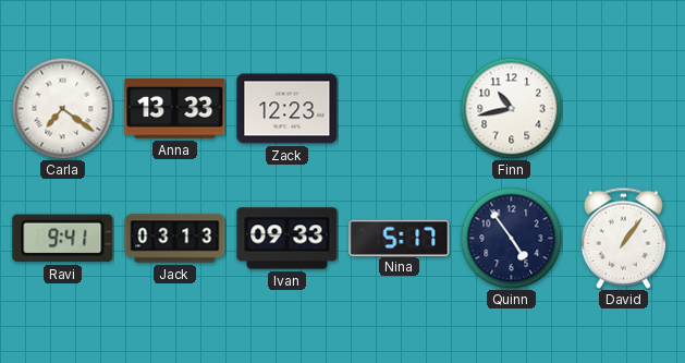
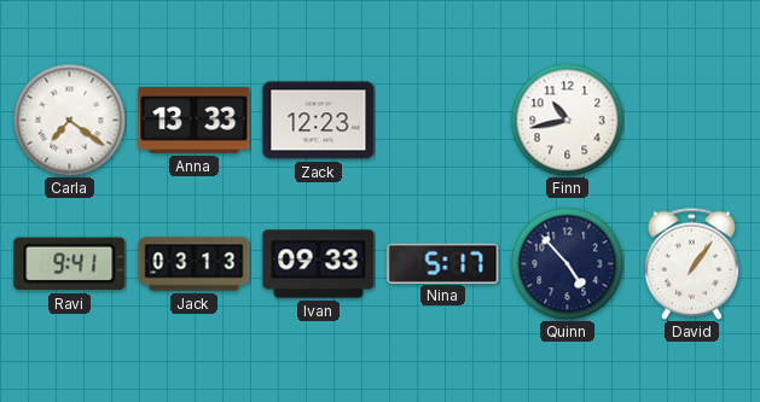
Quinn: 4:54 -> 4:53 (567, 263)
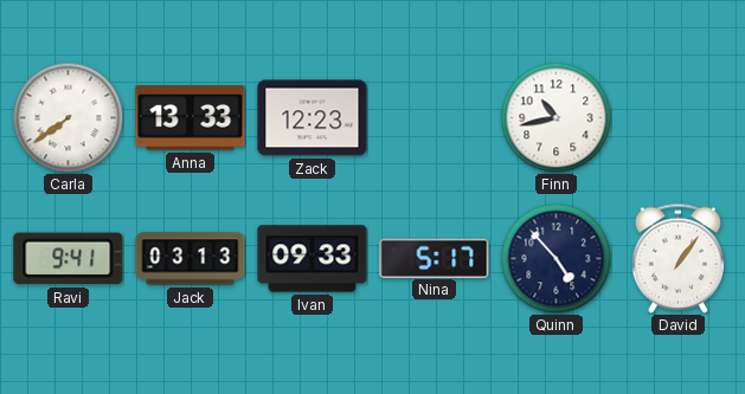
Carla: 7:21 -> 7:39 (68, 117)
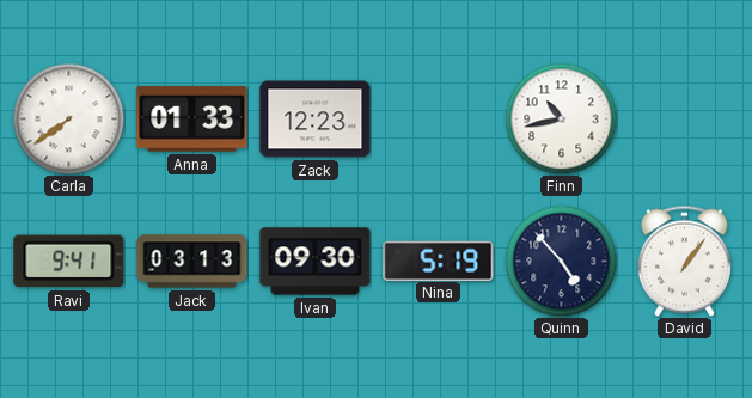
Anna: 13:33 -> 01:33 (192, 120)
Ivan: 09:33 -> 09:30 (316, 262)
Nina: 5:17 -> 5:19 (439, 261)
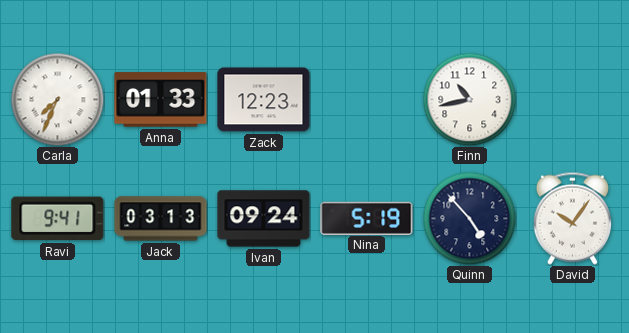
Carla: 7:39 -> 7:34 (57, 99)
Ivan: 09:30 -> 09:24 (264, 219)
David: 1:06 -> 10:06 (572, 218)
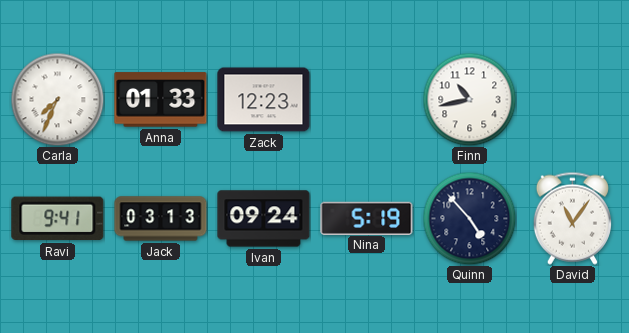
David: 10:06 -> 11:06 (572, 218)
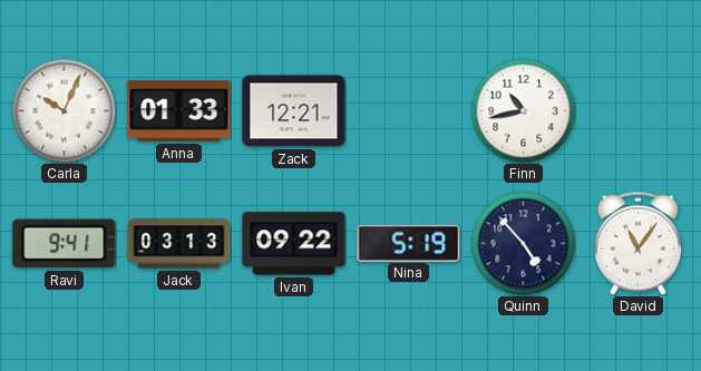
Carla: 7:34 -> 10:04 (64, 110)
Zack: 12:23 -> 12:21 (294, 111)
Ivan: 09:24 -> 09:22 (294, 244)
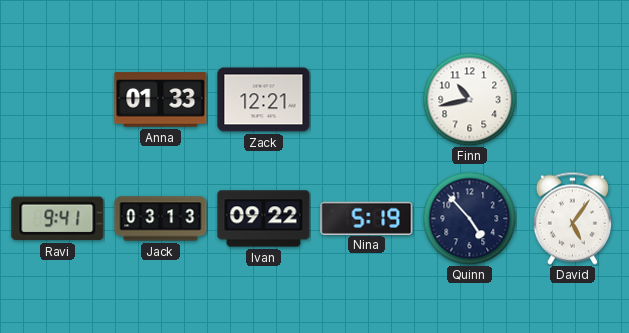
Carla: 10:04 -> none (64, 110)
David: 11:06 -> 5:06 (572, 218)
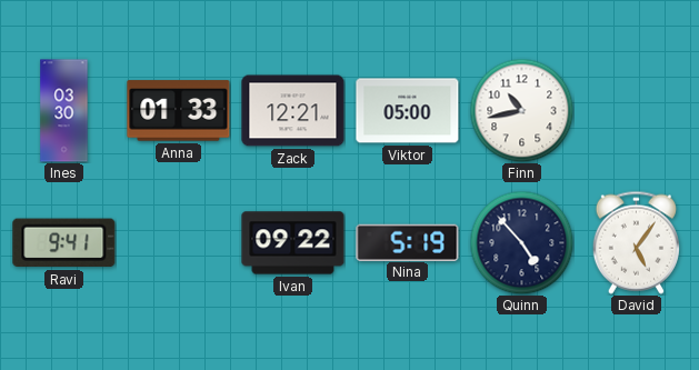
Ines: none -> 03:30 (64, 111)
Viktor: none -> 05:00 (408, 111)
Jack: 03:13 -> none (161, 219)
